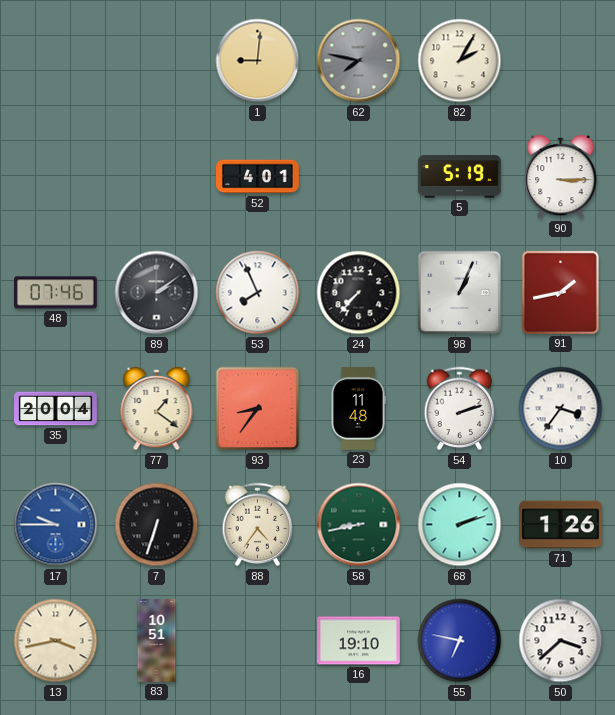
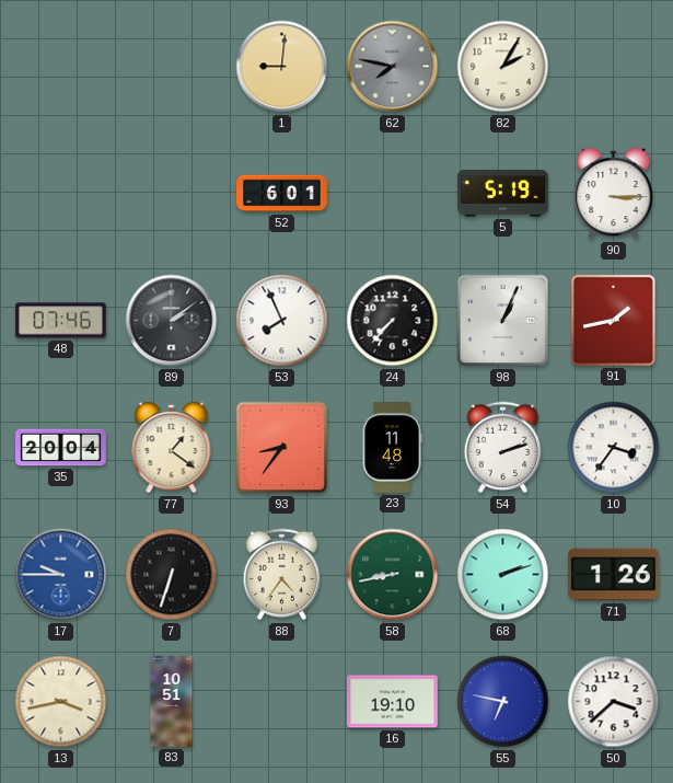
52: 4:01 -> 6:01 (282, 194)
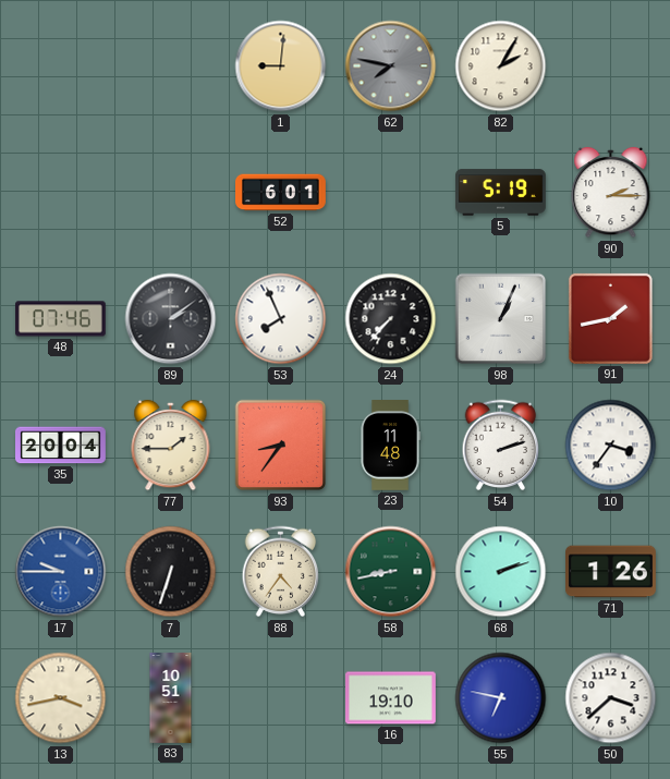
90: 3:15 -> 2:15 (611, 193)
77: 1:21 -> 1:45 (171, 446)
